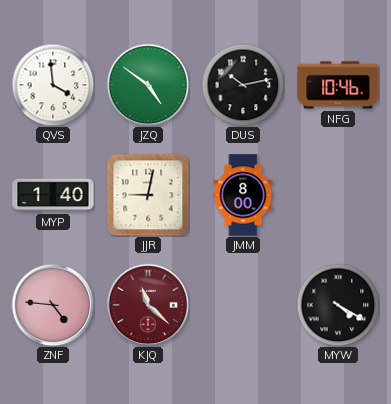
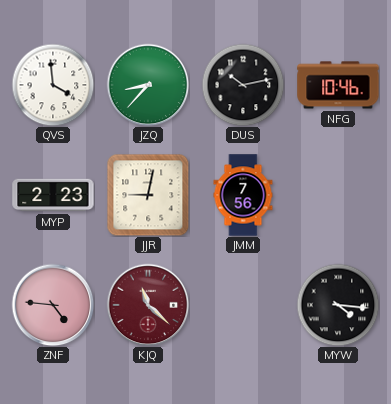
JZQ: 4:51 -> 8:37 (148, 85)
MYP: 1:40 -> 2:23 (53, 195)
JMM: 8:00 -> 7:56 (243, 195)
MYW: 4:20 -> 4:16 (338, 305)
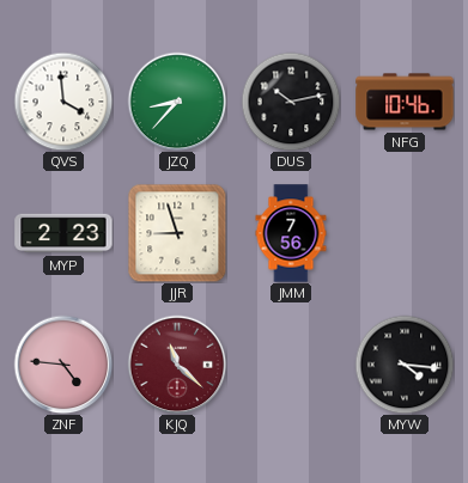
JJR: 9:02 -> 8:57 (177, 233)
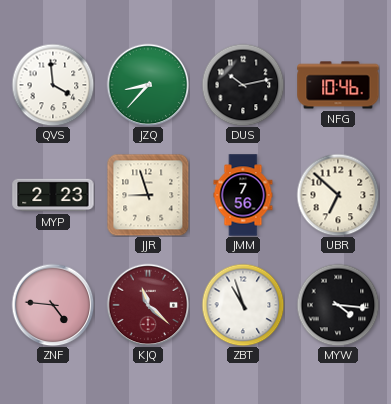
UBR: none -> 6:52 (338, 195)
ZBT: none -> 10:57 (243, 305)
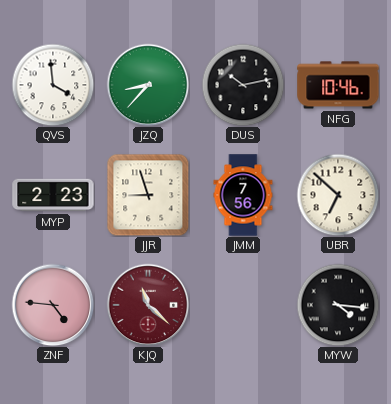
ZBT: 10:57 -> none (243, 305)
